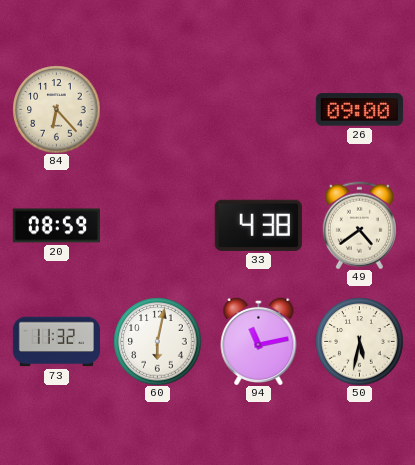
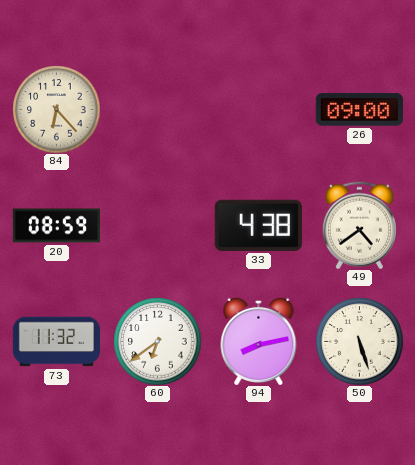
60: 6:02 -> 6:39 (157, 341)
94: 11:13 -> 8:13 (259, 341)
50: 5:32 -> 5:27 (359, 341)
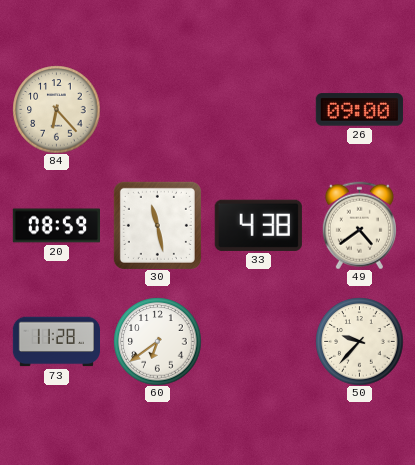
30: none -> 11:28 (157, 225)
73: 11:32 -> 11:28 (56, 342)
94: 8:13 -> none (259, 341)
50: 5:27 -> 9:37 (359, 341)
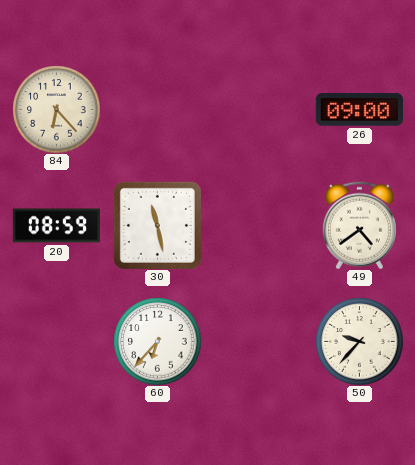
33: 4:38 -> none (258, 225)
73: 11:28 -> none (56, 342)
60: 6:39 -> 6:37 (157, 341)
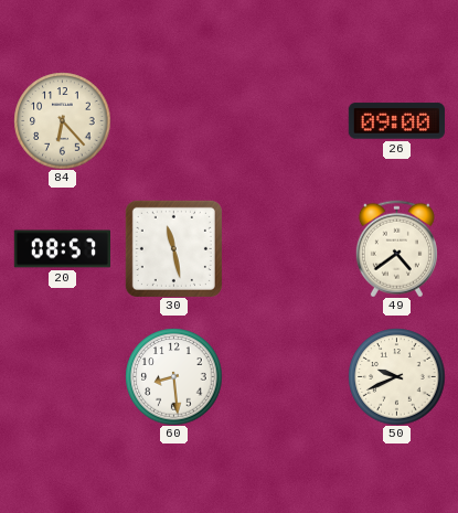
20: 08:59 -> 08:57 (62, 249)
60: 6:37 -> 8:29 (173, 376)
50: 9:37 -> 9:41 (396, 376)
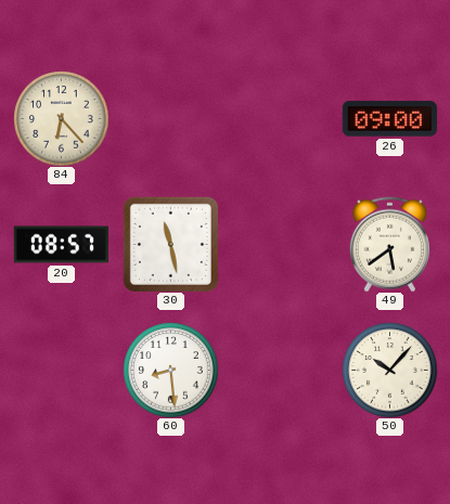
49: 4:39 -> 5:39 (389, 244)
50: 9:41 -> 10:07 (389, 370)
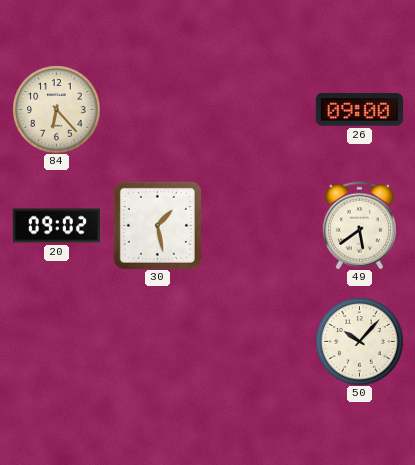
20: 08:57 -> 09:02 (56, 226)
30: 11:28 -> 1:28 (157, 225)
60: 8:29 -> none (170, 370)
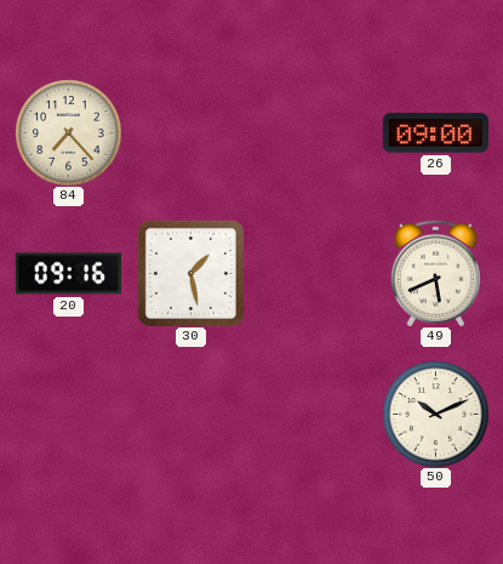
84: 6:23 -> 7:23 (68, 132)
20: 09:02 -> 09:16 (68, 274)
49: 5:39 -> 5:41 (435, 273)
50: 10:07 -> 10:11 (435, 414)
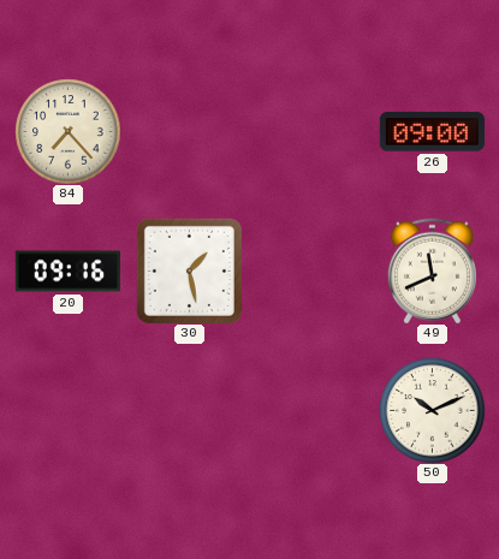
49: 5:41 -> 11:41 (432, 270)
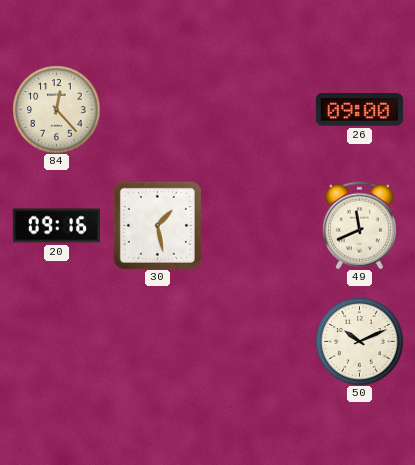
84: 7:23 -> 12:23 (56, 109)
